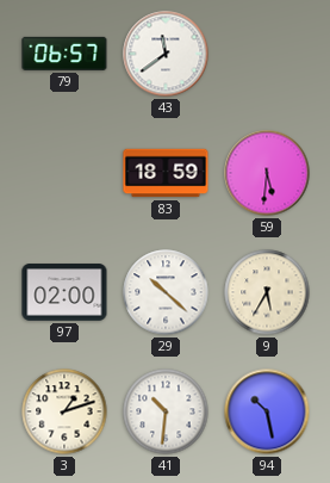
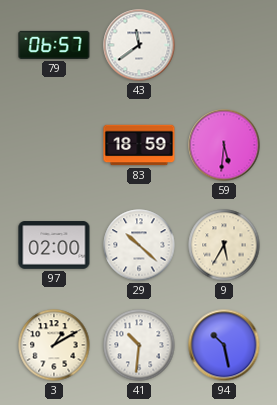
3: 1:12 -> 1:10 (54, 345)
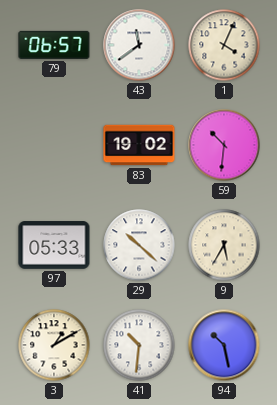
1: none -> 4:04 (224, 45)
83: 18:59 -> 19:02 (139, 145)
59: 5:31 -> 10:31 (224, 145)
97: 02:00 -> 05:33 (54, 245)
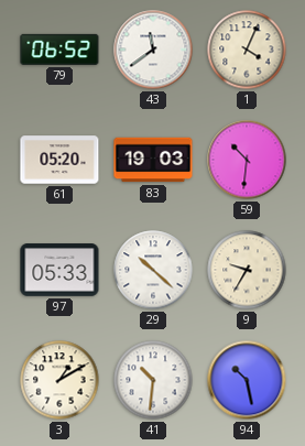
79: 06:57 -> 06:52 (59, 50)
61: none -> 05:20 (59, 160)
83: 19:02 -> 19:03 (153, 160)
9: 5:35 -> 9:35 (247, 270)
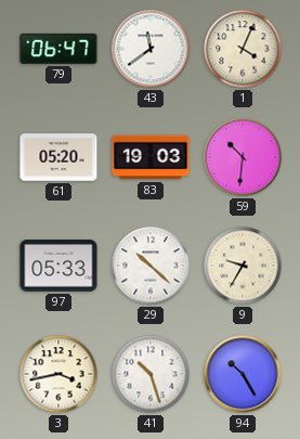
79: 06:52 -> 06:47 (58, 49)
3: 1:10 -> 3:43 (58, 374)
41: 10:31 -> 10:27 (151, 374)
94: 10:28 -> 10:25 (243, 374)
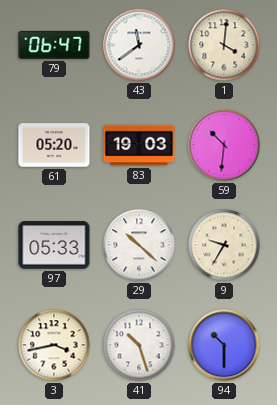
1: 4:04 -> 4:01 (224, 45)
94: 10:25 -> 10:30 (224, 345)
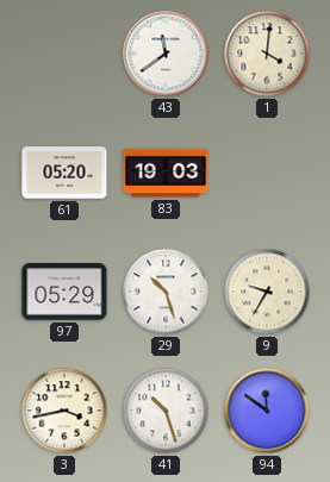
79: 06:47 -> none (54, 45)
59: 10:31 -> none (224, 145)
97: 05:33 -> 05:29 (64, 292)
29: 10:22 -> 10:27 (166, 292)
94: 10:30 -> 11:51 (267, 411)
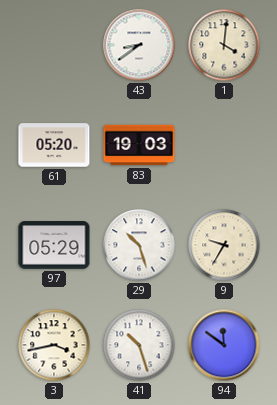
43: 11:39 -> 8:39 (139, 45)
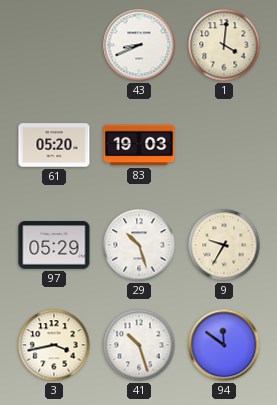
43: 8:39 -> 8:41 (139, 45)
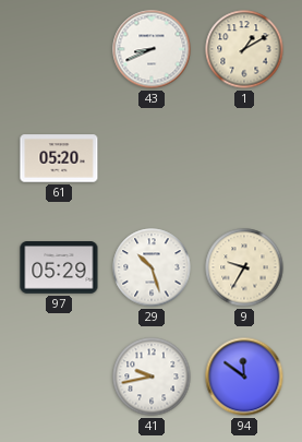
1: 4:01 -> 1:10 (244, 49)
83: 19:03 -> none (139, 145)
3: 3:43 -> none (54, 345)
41: 10:27 -> 9:43 (152, 377)
